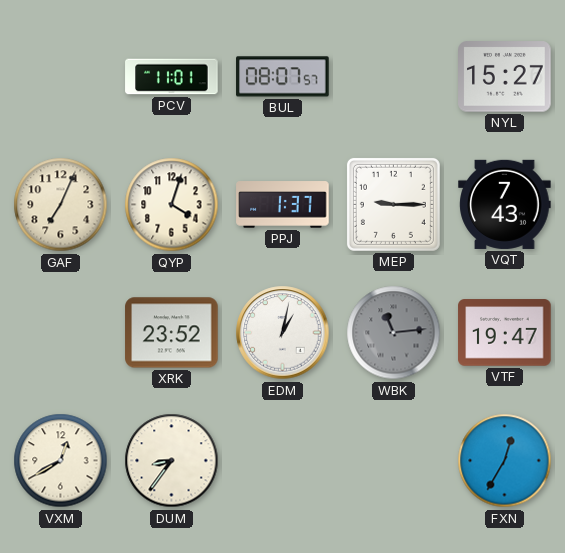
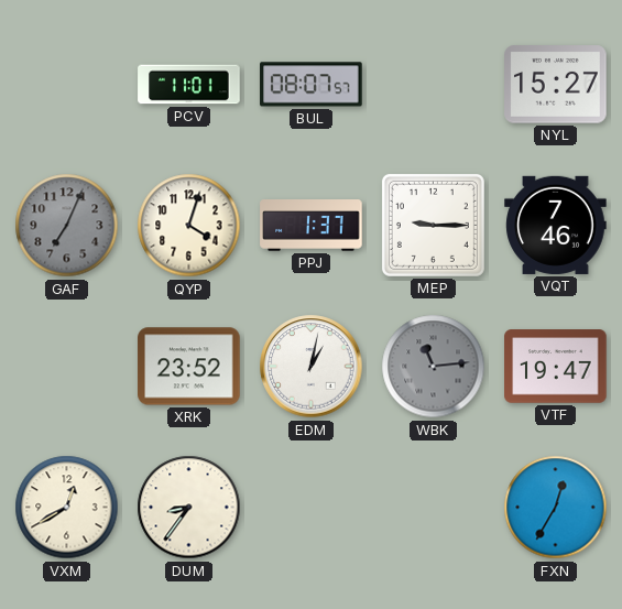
GAF dial: cream -> grey (67, 226)
VQT: 7:43 -> 7:46 (556, 225)
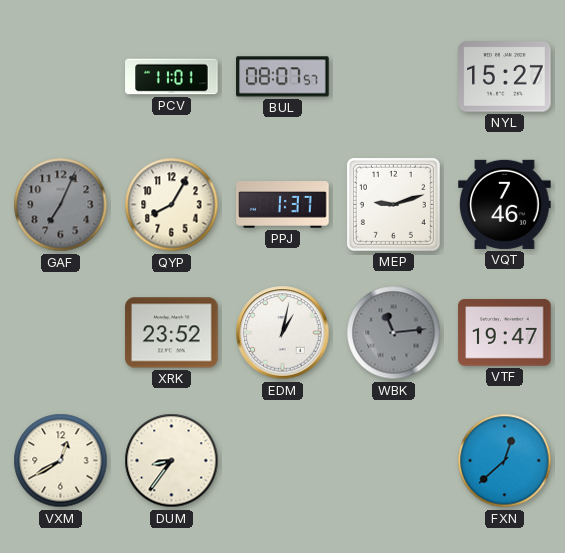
QYP: 4:03 -> 8:05 (172, 205)
MEP: 9:15 -> 9:12 (393, 204)
FXN: 12:35 -> 12:38 (505, 461)
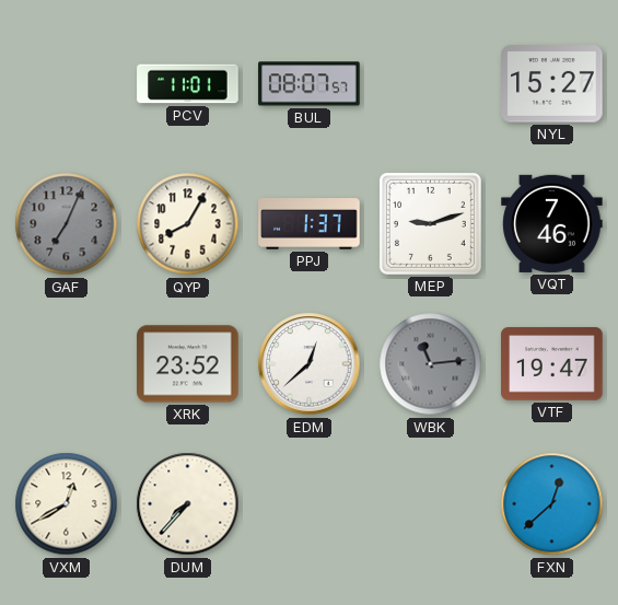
EDM: 1:02 -> 12:38 (310, 364)
DUM: 8:36 -> 7:37 (188, 504)
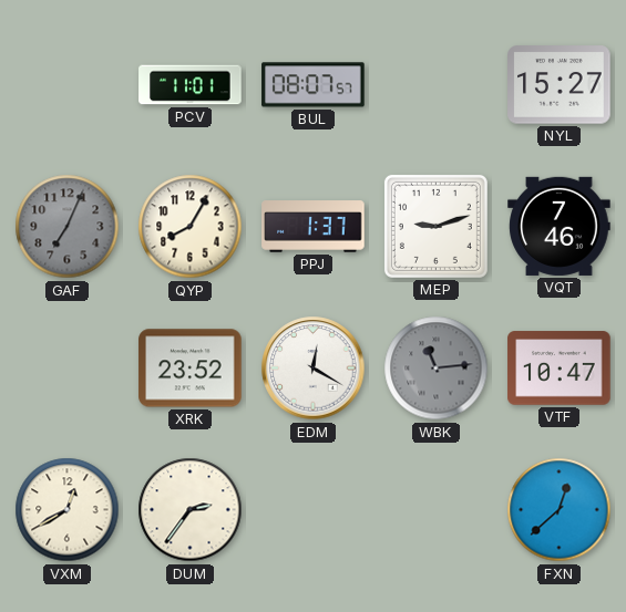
EDM: 12:38 -> 12:20 (314, 369)
VTF: 19:47 -> 10:47 (560, 369)
DUM: 7:37 -> 2:36 (191, 510)
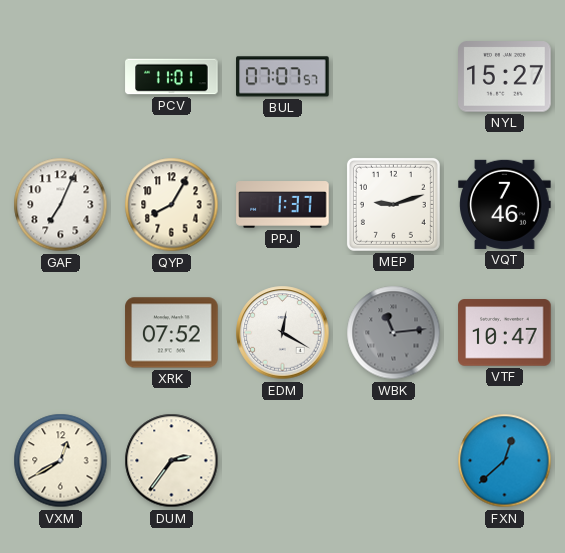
BUL: 08:07 -> 07:07 (283, 77)
GAF dial: grey -> white (61, 205)
XRK: 23:52 -> 07:52 (172, 333)
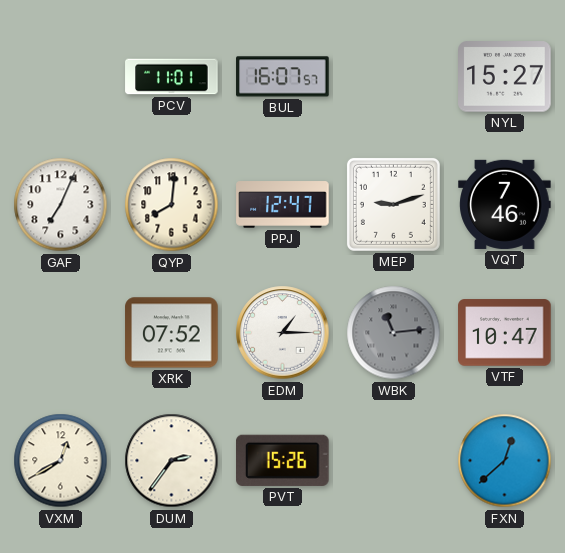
BUL: 07:07 -> 16:07 (283, 77)
QYP: 8:05 -> 8:01 (172, 205)
PPJ: 1:37 -> 12:47 (283, 205)
EDM: 12:20 -> 1:15 (283, 333)
PVT: none -> 15:26 (283, 460)
